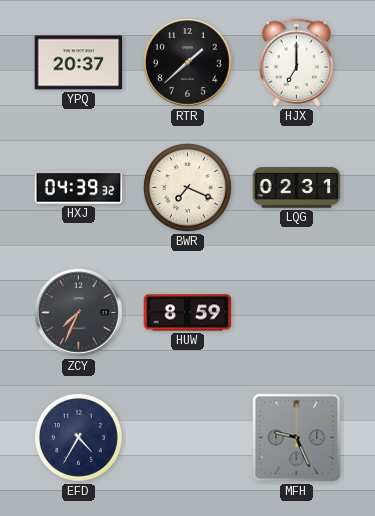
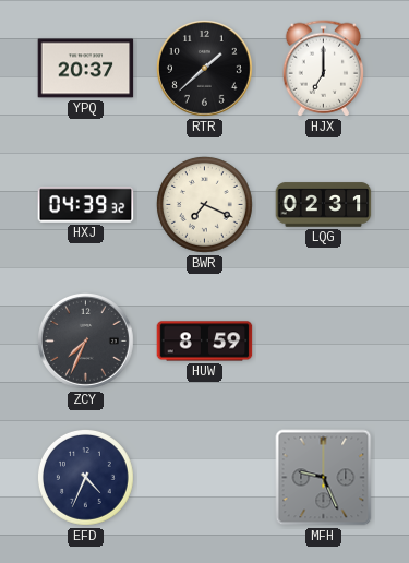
EFD: 4:35 -> 4:34 (85, 477)
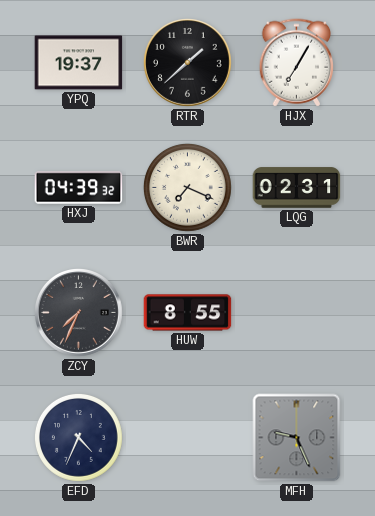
YPQ: 20:37 -> 19:37 (79, 63)
HJX: 7:00 -> 7:05 (296, 63)
HUW: 8:59 -> 8:55 (188, 313)
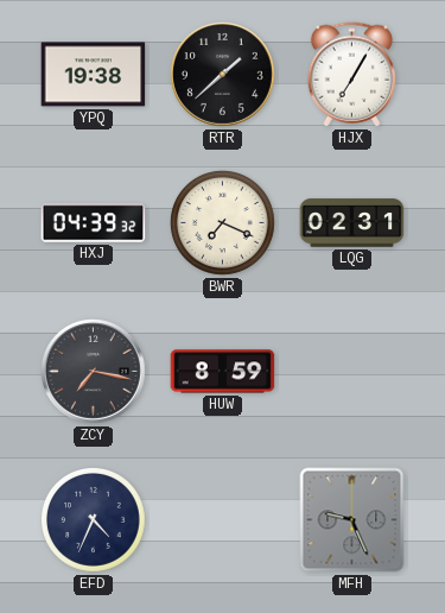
YPQ: 19:37 -> 19:38 (94, 75)
ZCY: 7:34 -> 7:17 (94, 372)
HUW: 8:55 -> 8:59 (223, 372)
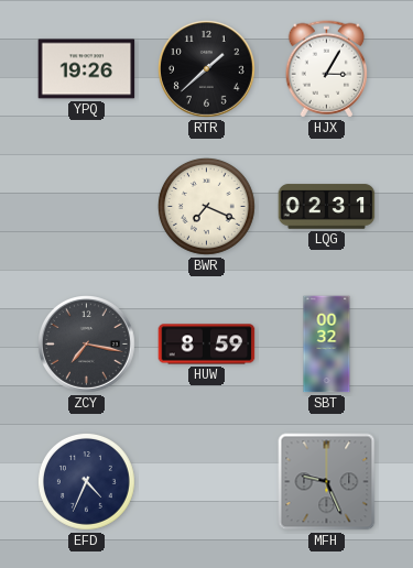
YPQ: 19:38 -> 19:26 (87, 69)
HJX: 7:05 -> 3:05 (326, 69)
HXJ: 04:39 -> none (94, 223)
SBT: none -> 00:32 (327, 345)
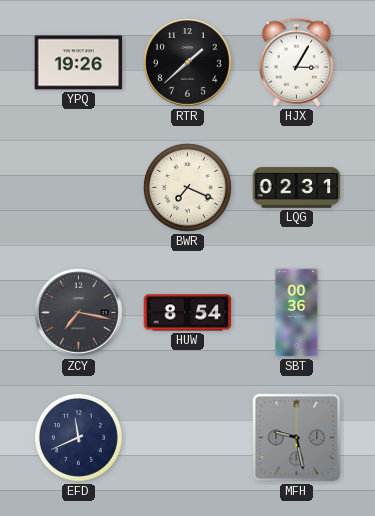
HUW: 8:59 -> 8:54 (188, 313)
SBT: 00:32 -> 00:36 (297, 313)
EFD: 4:34 -> 11:41 (78, 437)
MFH: 9:26 -> 9:28 (297, 438)
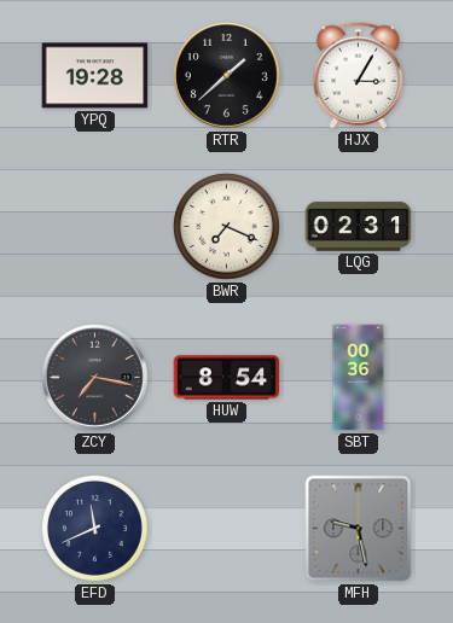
YPQ: 19:26 -> 19:28 (95, 76)
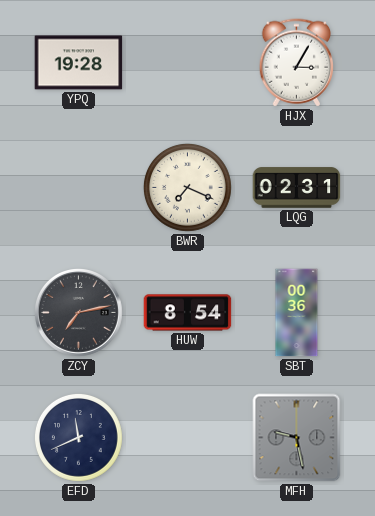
RTR: 1:38 -> none (227, 76)
ZCY: 7:17 -> 7:13 (79, 313)
